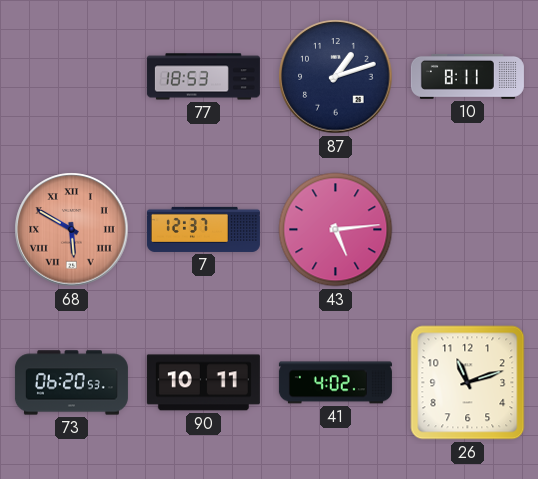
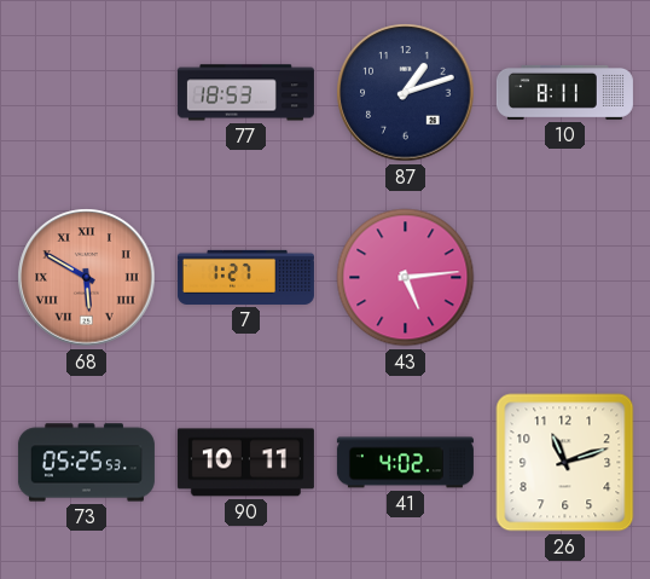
7: 12:37 -> 1:27 (245, 277)
73: 06:20 -> 05:25 (86, 463)
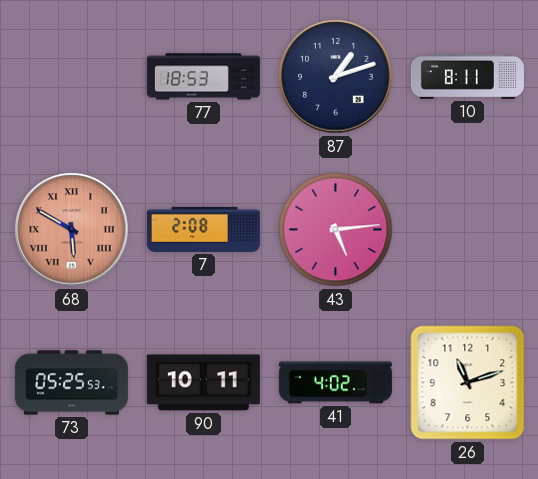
7: 1:27 -> 2:08 (203, 229)
